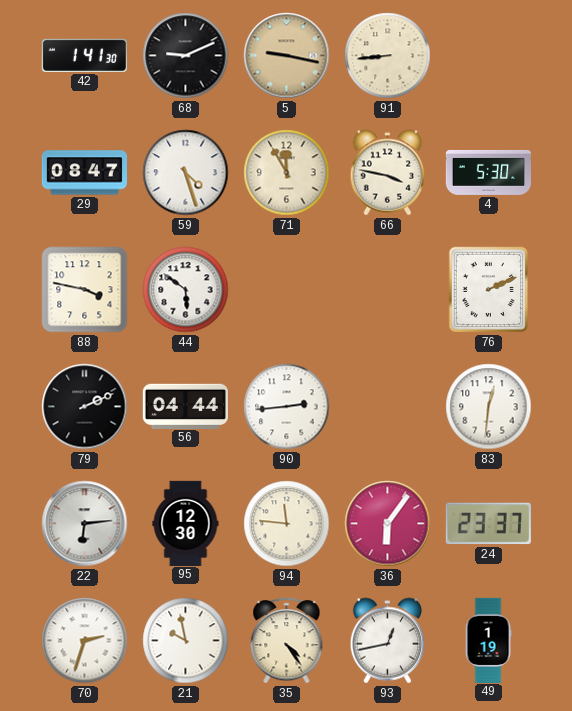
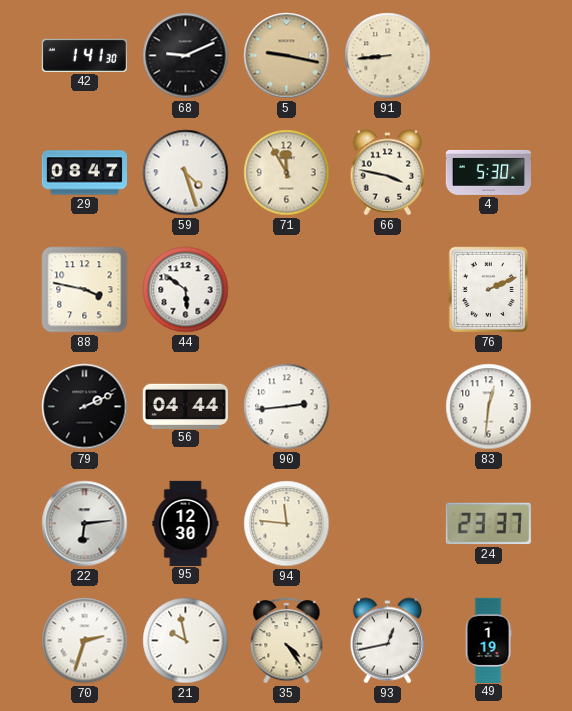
36: 6:06 -> none (388, 524)
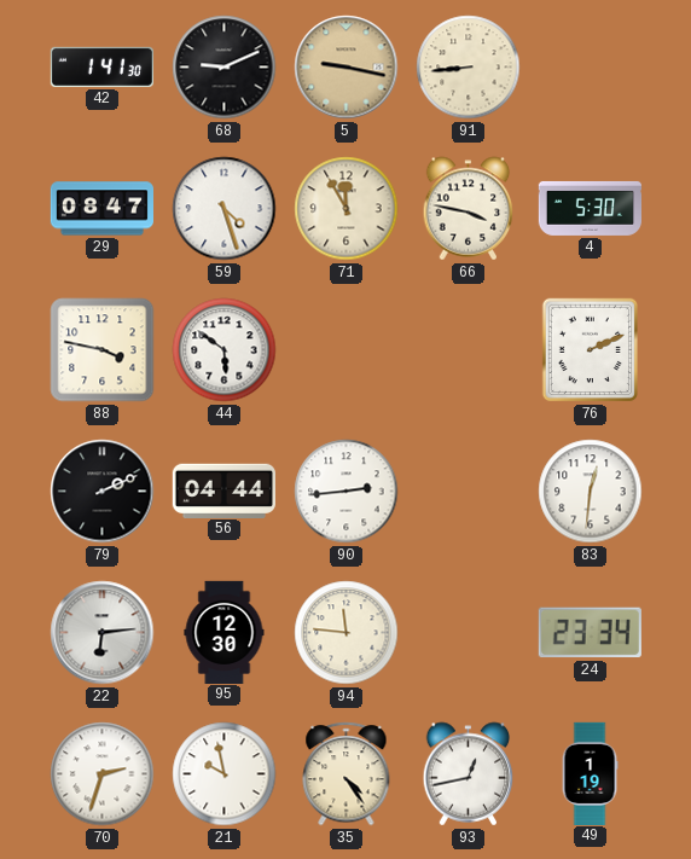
24: 23:37 -> 23:34 (590, 633)
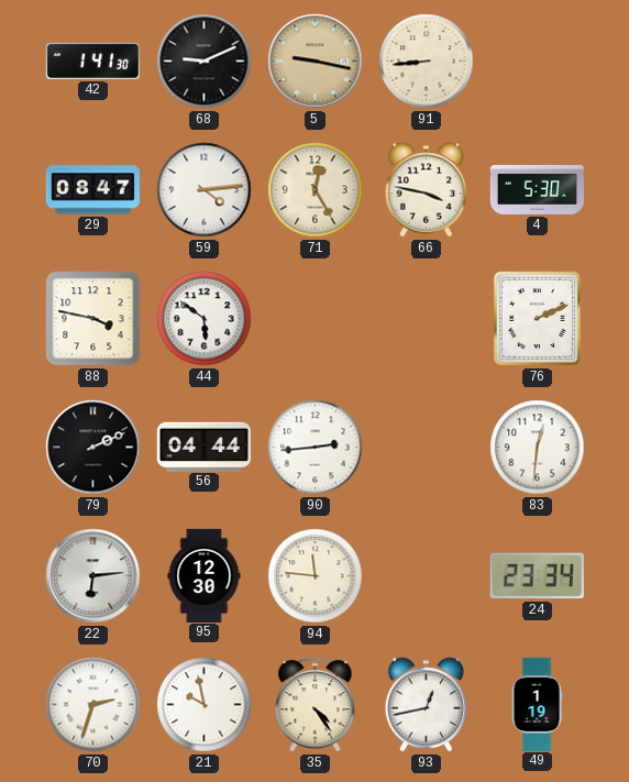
59: 4:27 -> 4:14 (205, 190)
71: 11:55 -> 12:25 (316, 190)
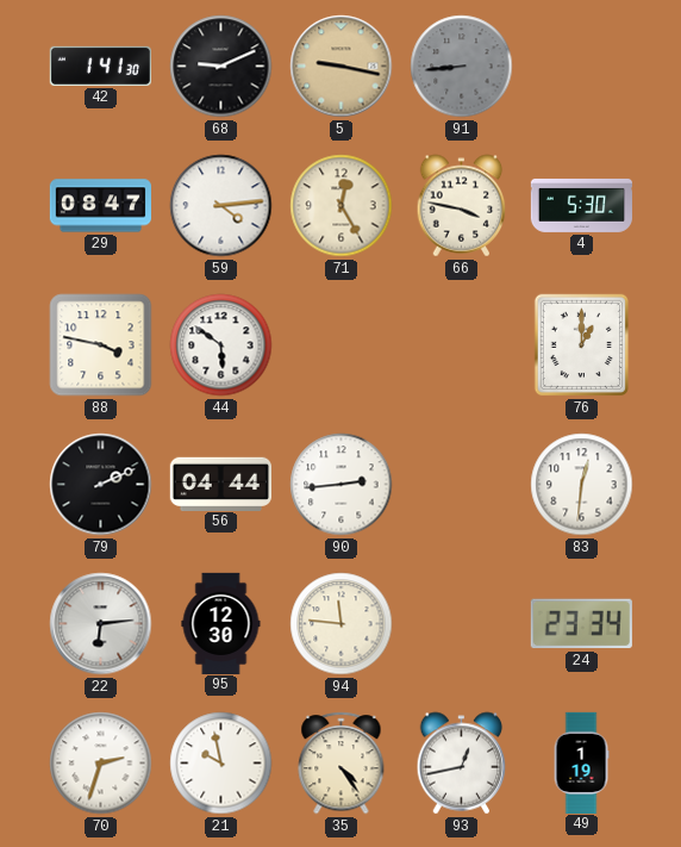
91 dial: cream -> grey (462, 67)
76: 2:11 -> 1:00 (581, 345)
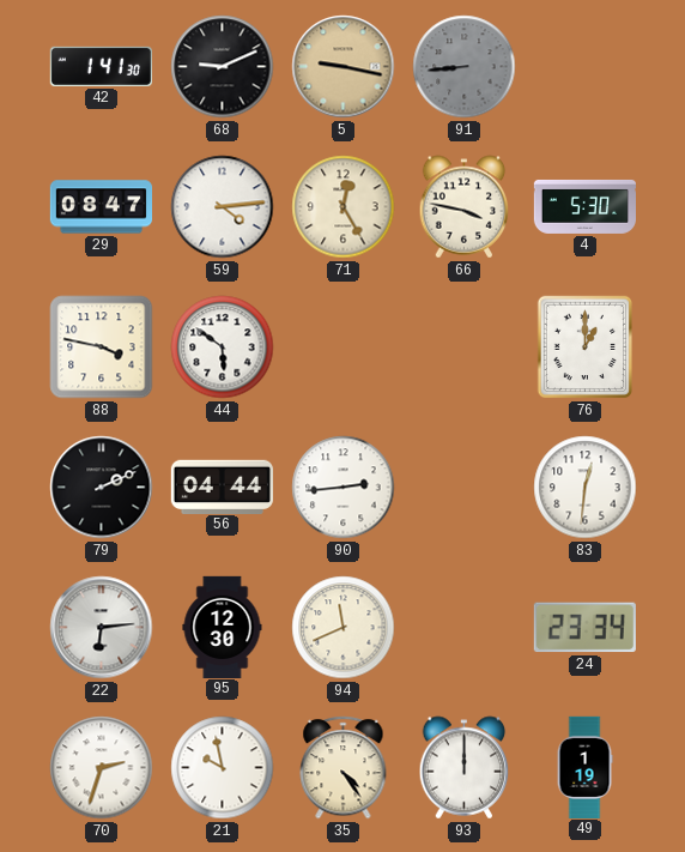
94: 11:46 -> 11:41 (344, 628)
93: 12:43 -> 12:00 (465, 768)
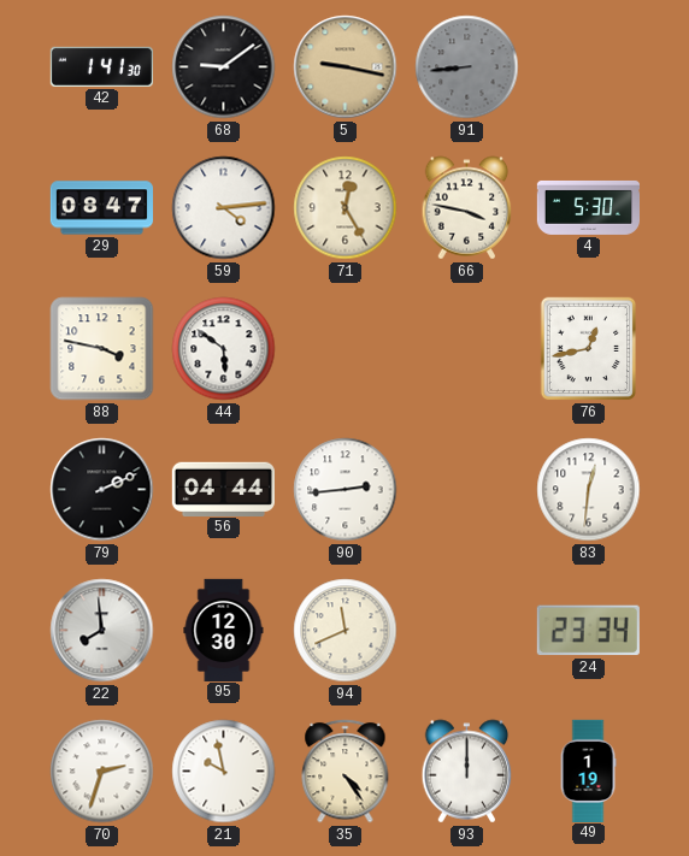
68: 9:11 -> 9:09 (224, 67)
76: 1:00 -> 12:43 (588, 349)
22: 6:14 -> 7:59 (102, 631)
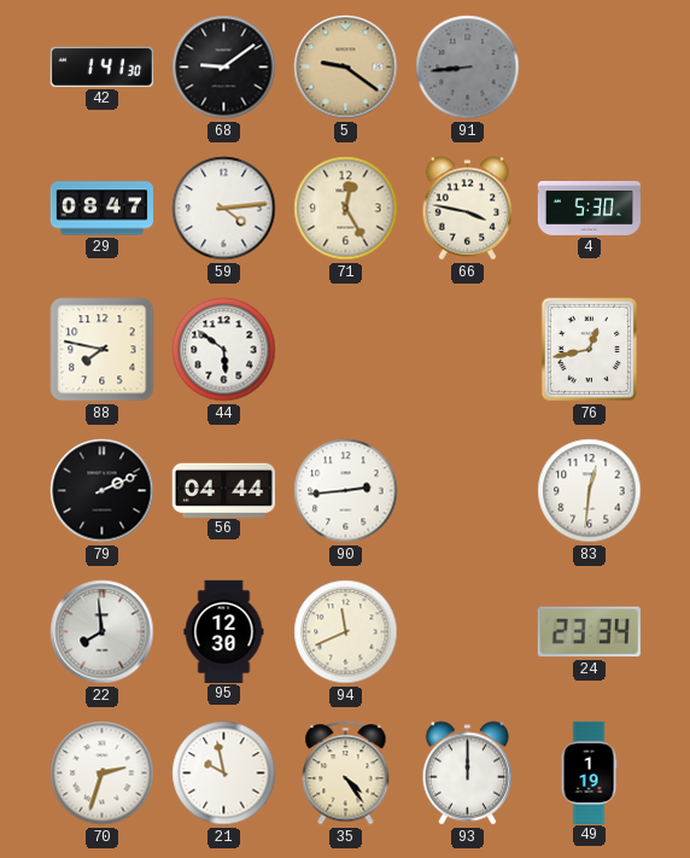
5: 9:17 -> 9:21 (346, 68)
88: 3:47 -> 7:47 (103, 350)
